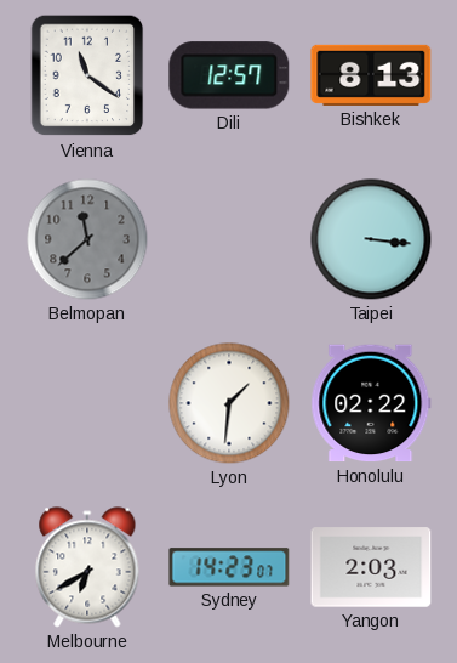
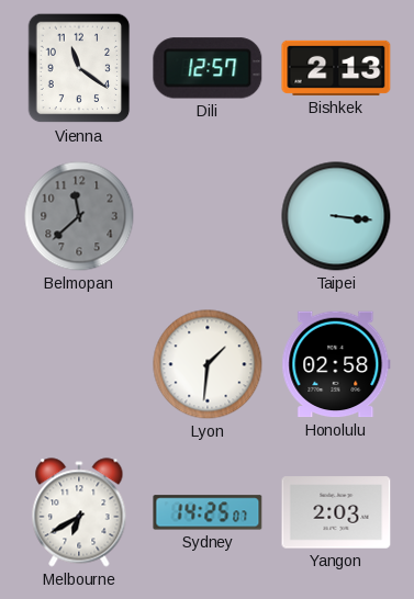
Bishkek: 8:13 -> 2:13 (336, 68)
Honolulu: 02:22 -> 02:58 (336, 364)
Sydney: 14:23 -> 14:25 (208, 512)
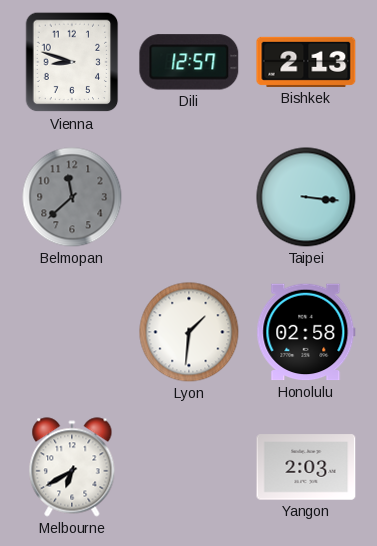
Vienna: 11:21 -> 8:48 (72, 62)
Sydney: 14:25 -> none (208, 512)
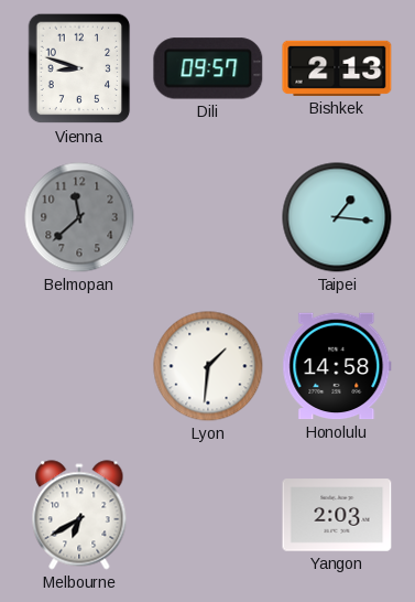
Dili: 12:57 -> 09:57 (208, 68)
Taipei: 3:16 -> 1:16 (337, 217)
Honolulu: 02:58 -> 14:58 (337, 366)
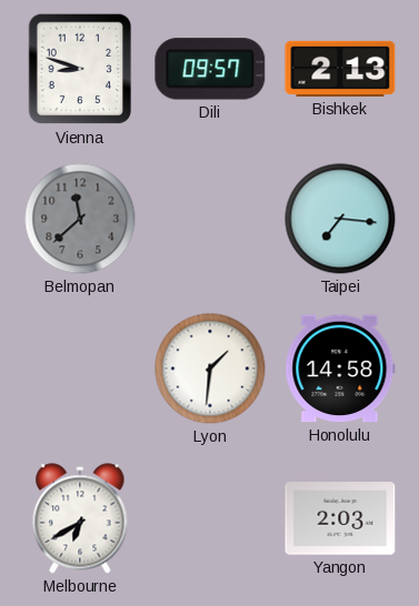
Taipei: 1:16 -> 7:16 (340, 219)
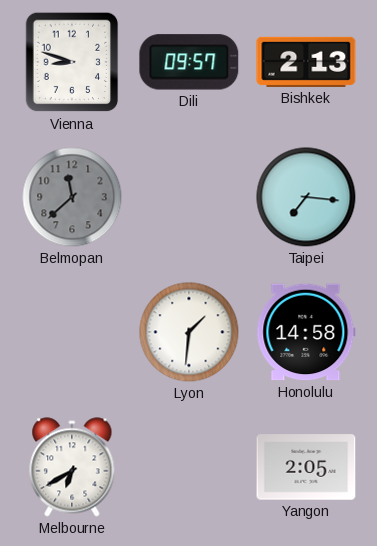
Yangon: 2:03 -> 2:05 (306, 467)
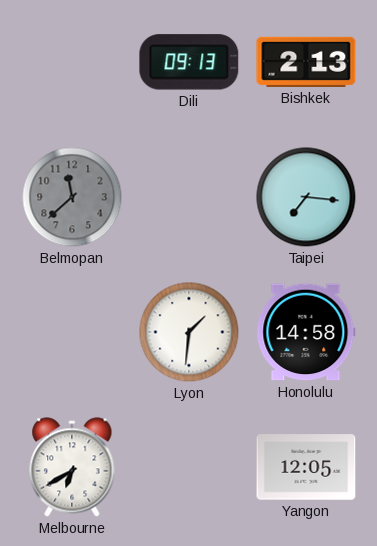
Vienna: 8:48 -> none (72, 62)
Dili: 09:57 -> 09:13 (189, 62)
Yangon: 2:05 -> 12:05 (306, 467)
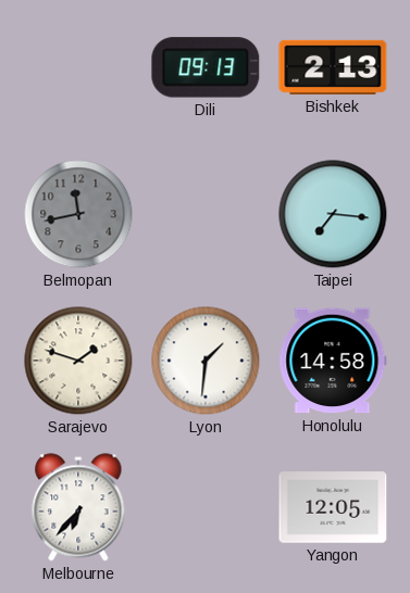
Belmopan: 11:38 -> 11:43 (78, 214)
Sarajevo: none -> 1:48 (78, 361)
Melbourne: 6:40 -> 6:37 (78, 507)
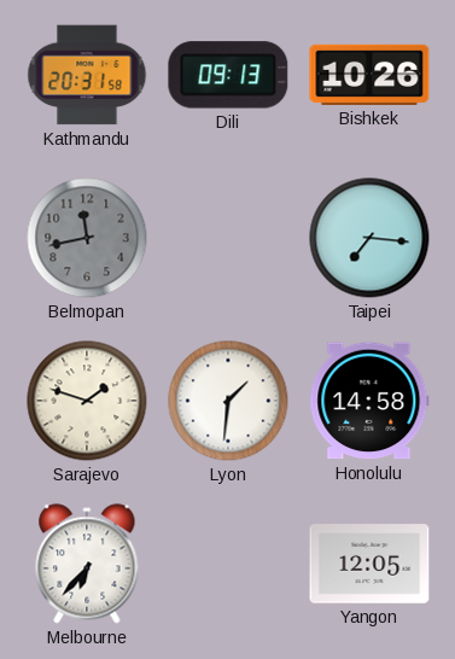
Kathmandu: none -> 20:31 (87, 75)
Bishkek: 2:13 -> 10:26 (369, 75)
